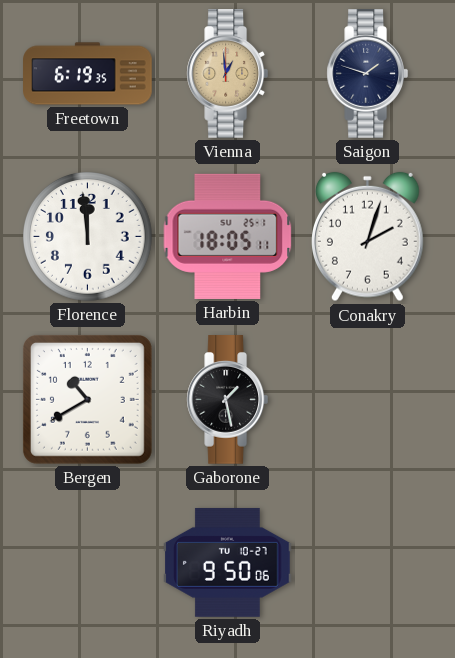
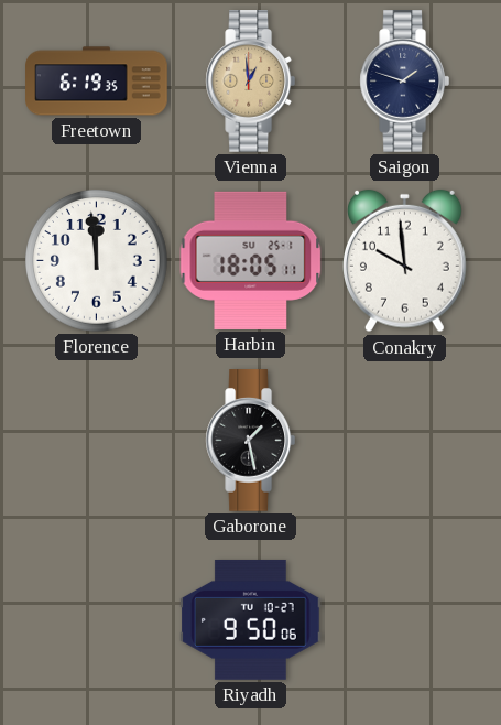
Conakry: 2:03 -> 9:59 (405, 261)
Bergen: 10:40 -> none (87, 399)
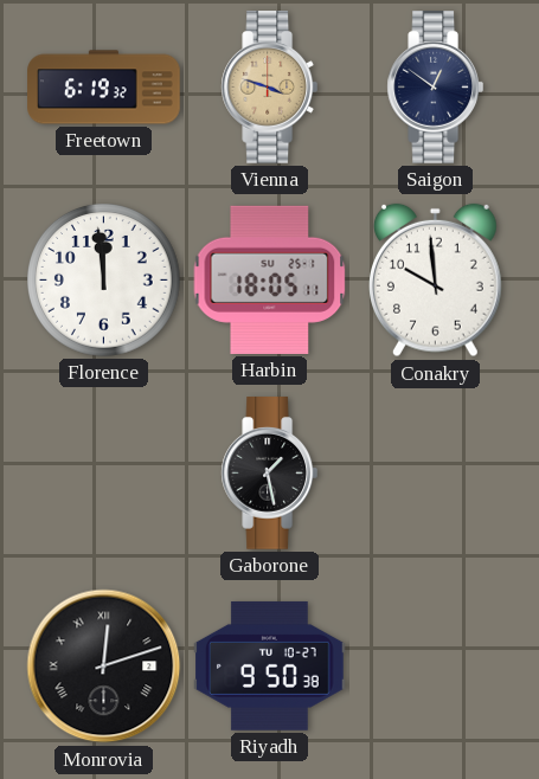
Freetown: 6:19:35 -> 6:19:32 (104, 88)
Vienna: 12:59 -> 3:48 (269, 88)
Saigon: 1:48 -> 12:51 (435, 88)
Monrovia: none -> 12:12 (104, 667)
Riyadh: 9:50:06 -> 9:50:38 (270, 665)
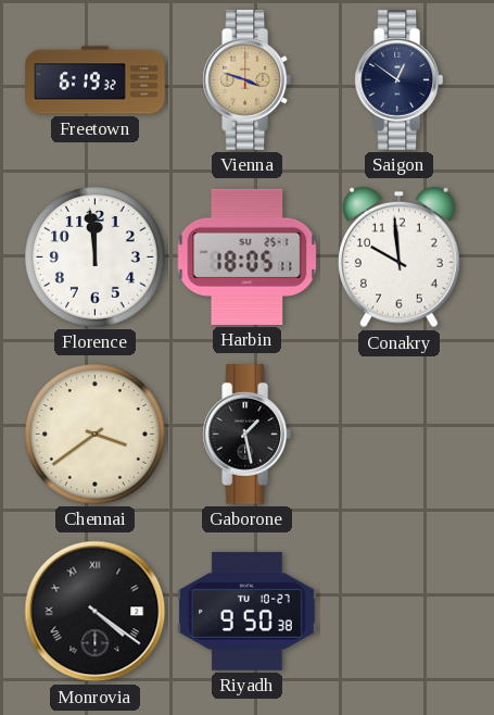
Chennai: none -> 3:39 (96, 435)
Monrovia: 12:12 -> 4:21 (96, 612)
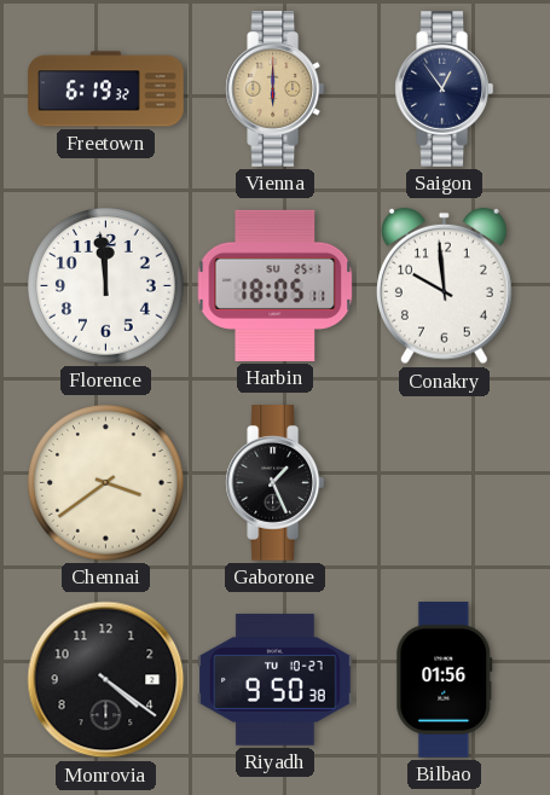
Vienna: 3:48 -> 6:00 (274, 89)
Saigon: 12:51 -> 12:54 (444, 89)
Gaborone: 1:28 -> 1:26 (274, 483)
Monrovia numerals: Roman -> Arabic (106, 680)
Bilbao: none -> 01:56 (445, 680)
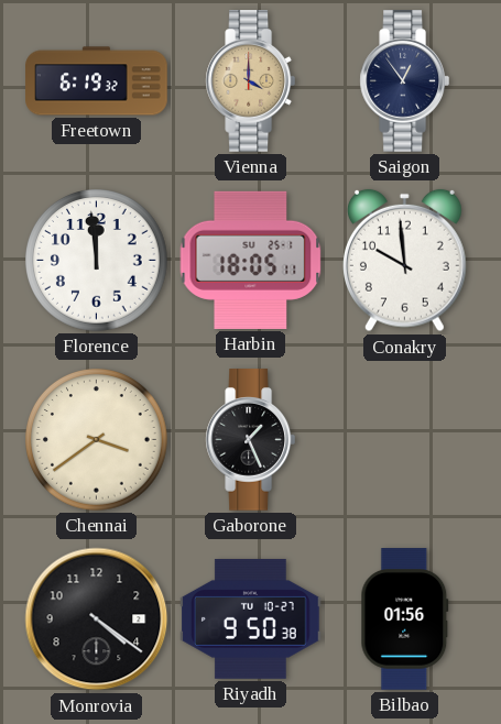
Vienna: 6:00 -> 4:00 (250, 81)
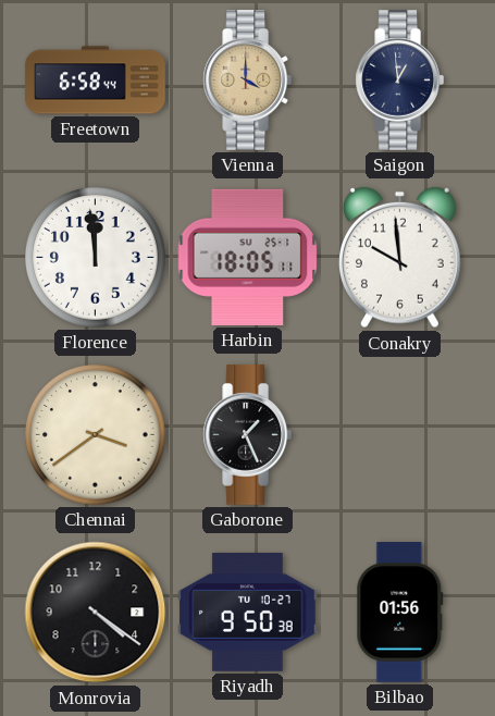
Freetown: 6:19 -> 6:58 (96, 81)
Saigon: 12:54 -> 12:59 (399, 81)
